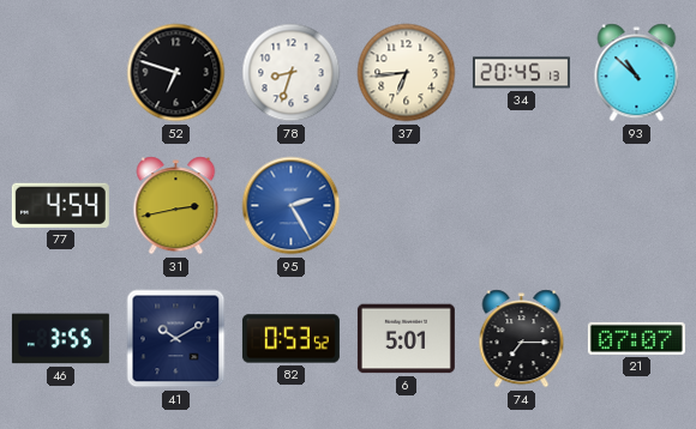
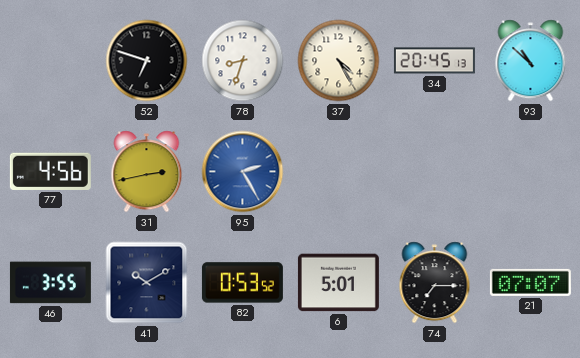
37: 6:44 -> 4:25 (339, 61)
77: 4:54 -> 4:56 (50, 171)
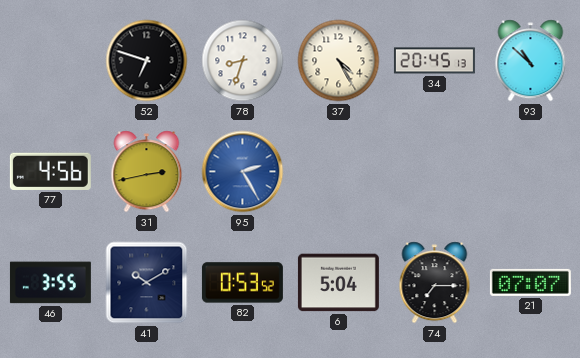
6: 5:01 -> 5:04 (338, 283)
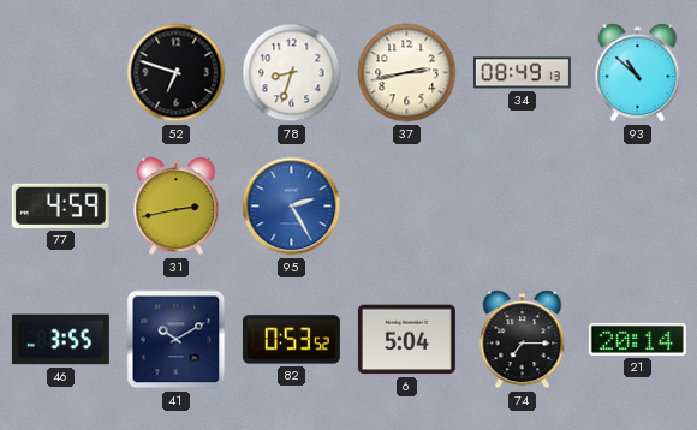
37: 4:25 -> 2:43 (407, 73)
34: 20:45 -> 08:49 (522, 73)
77: 4:56 -> 4:59 (60, 205)
21: 07:07 -> 20:14 (637, 339)
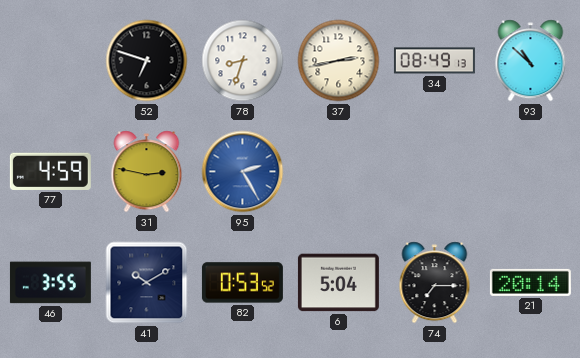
31: 2:43 -> 2:47 (147, 172)
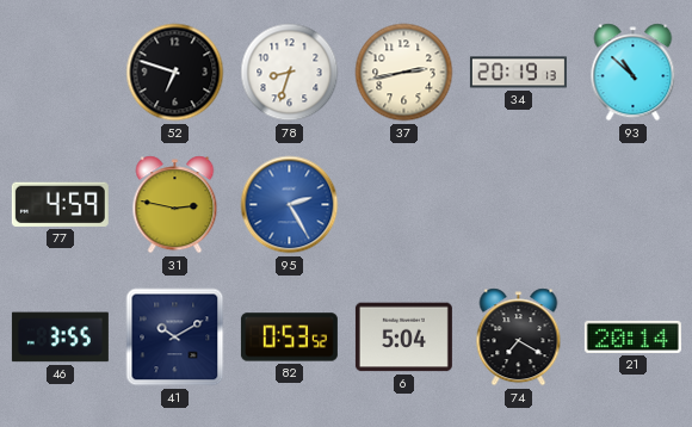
34: 08:49 -> 20:19 (518, 73)
74: 7:15 -> 7:20 (519, 338)
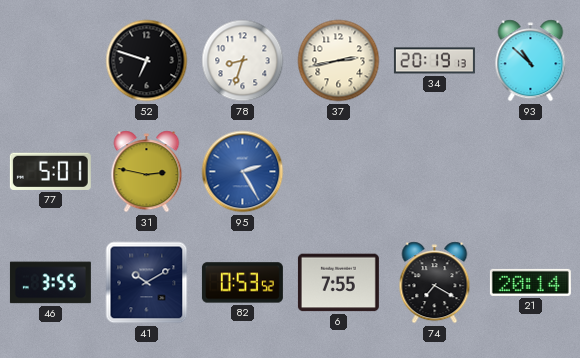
77: 4:59 -> 5:01 (50, 171)
6: 5:04 -> 7:55 (338, 283)
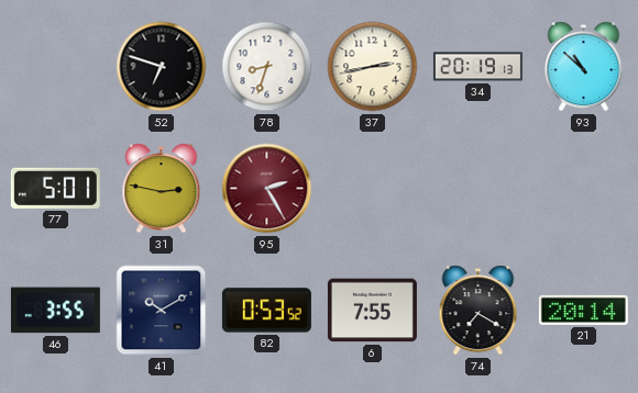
95 dial: blue -> burgundy (267, 189)
